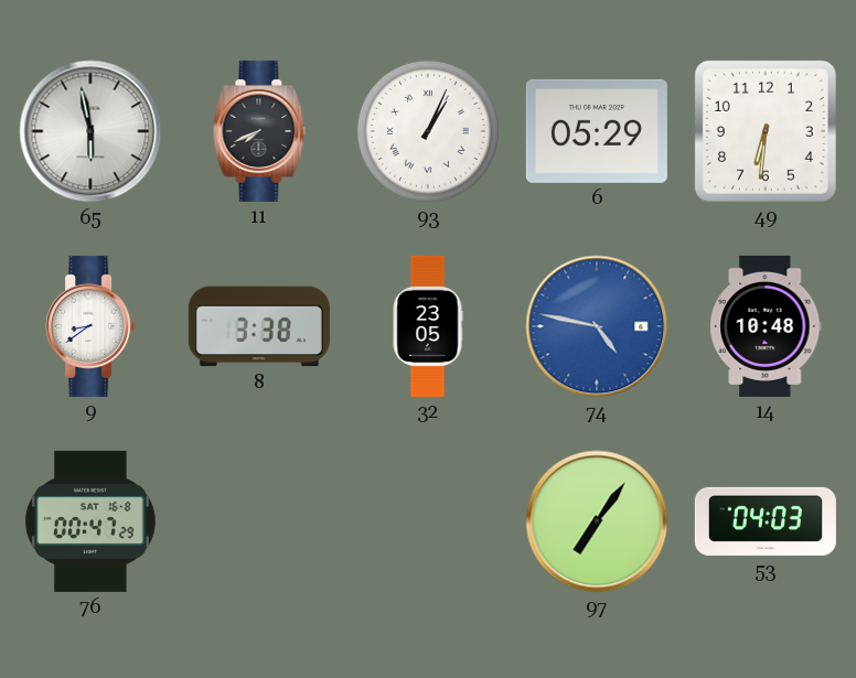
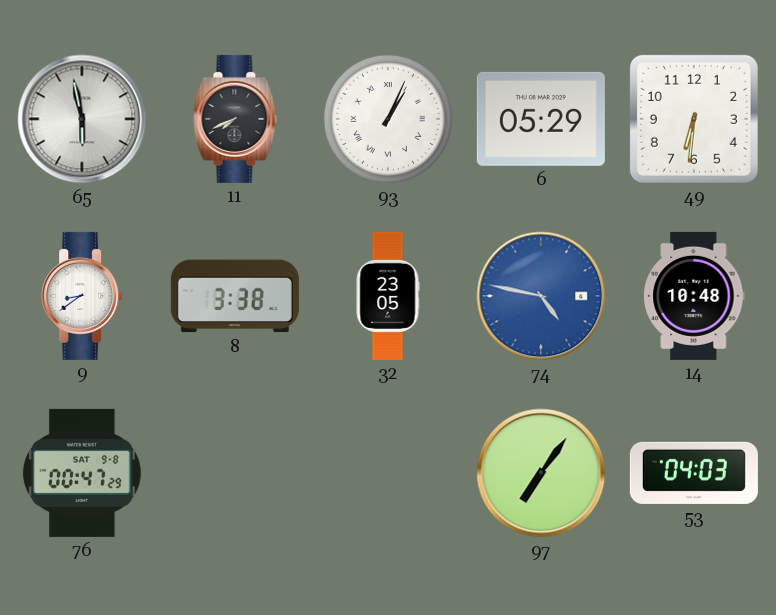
76 date: SAT 16-8 -> SAT 9-8 (82, 473)
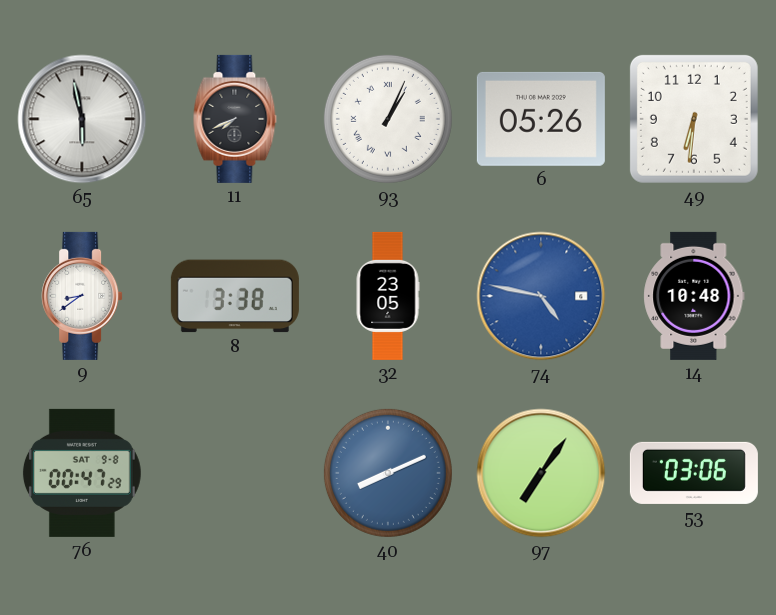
6: 05:29 -> 05:26 (541, 119)
40: none -> 8:11 (388, 473)
53: 04:03 -> 03:06 (694, 473)
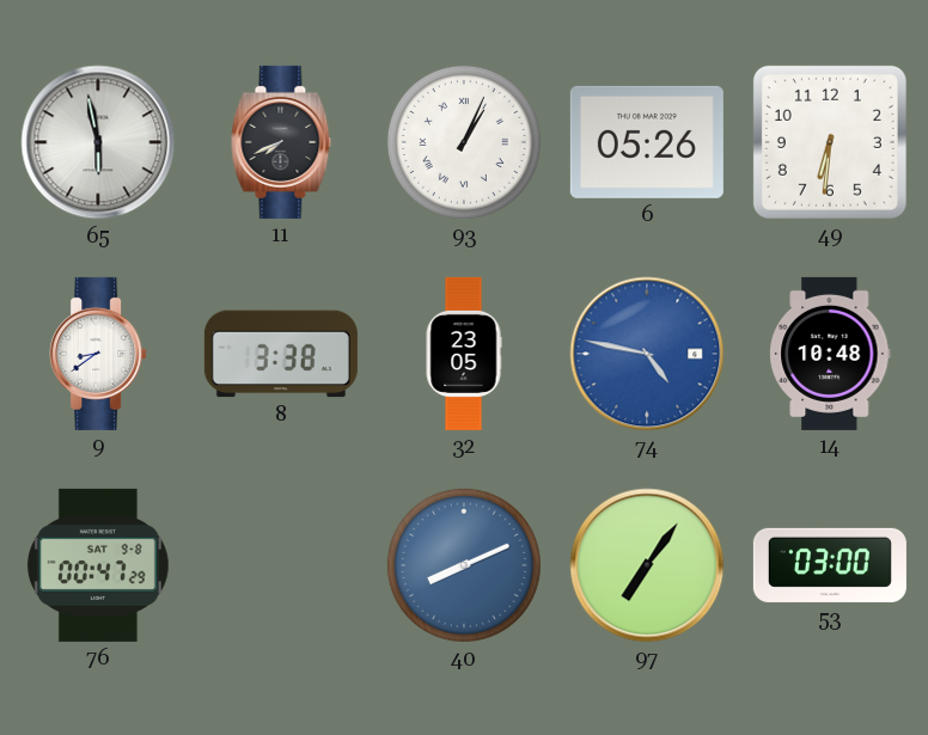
53: 03:06 -> 03:00 (830, 565)
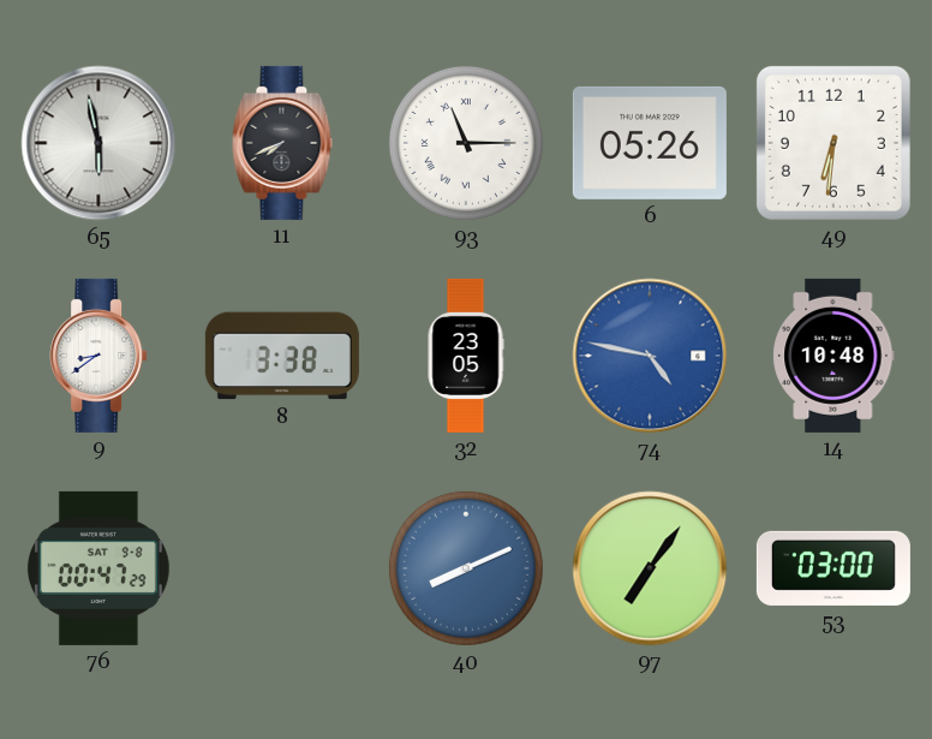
93: 1:04 -> 11:15 (466, 143)
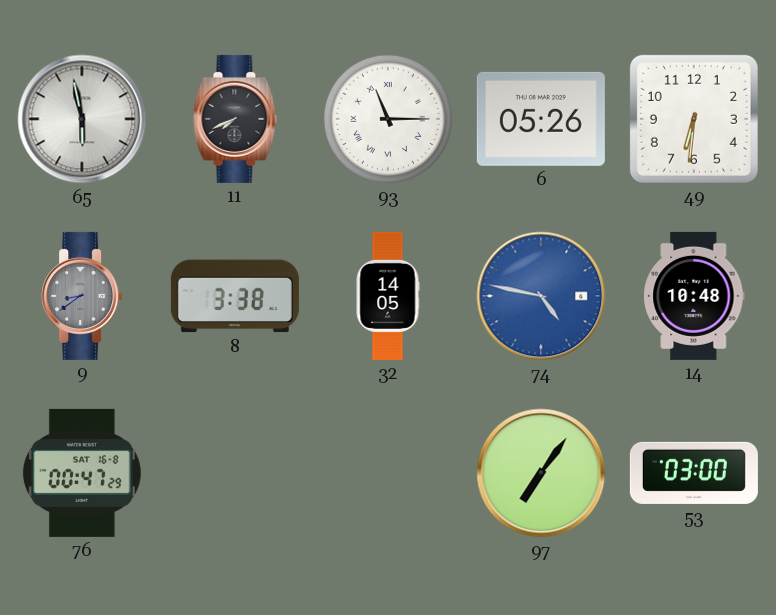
9 dial: white -> grey (82, 296)
32: 23:05 -> 14:05 (388, 296)
76 date: SAT 9-8 -> SAT 16-8 (82, 473)
40: 8:11 -> none (466, 568)
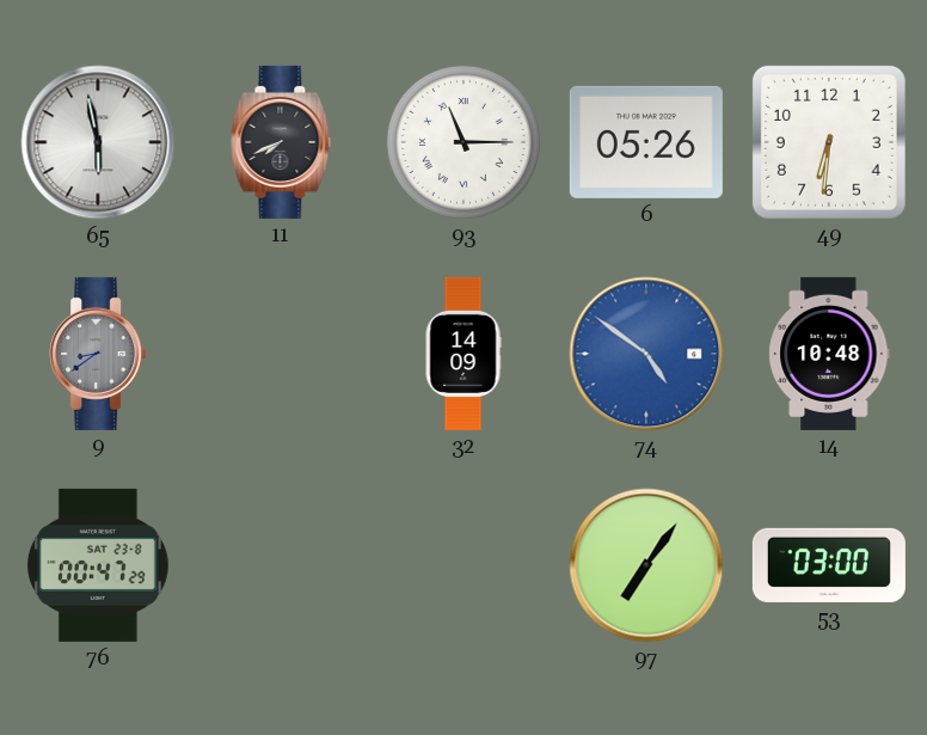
8: 3:38 -> none (235, 296)
32: 14:05 -> 14:09 (463, 354)
74: 4:47 -> 4:51 (646, 354)
76 date: SAT 16-8 -> SAT 23-8 (98, 565)
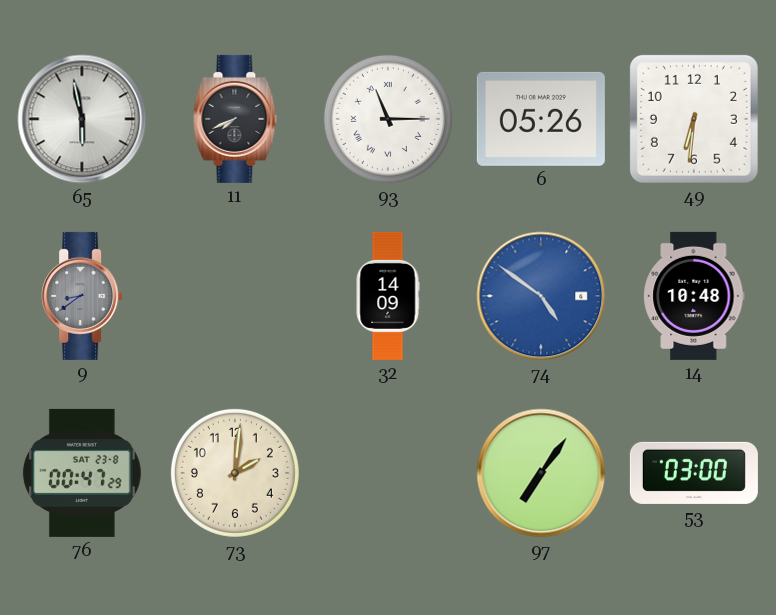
73: none -> 2:01 (235, 473)
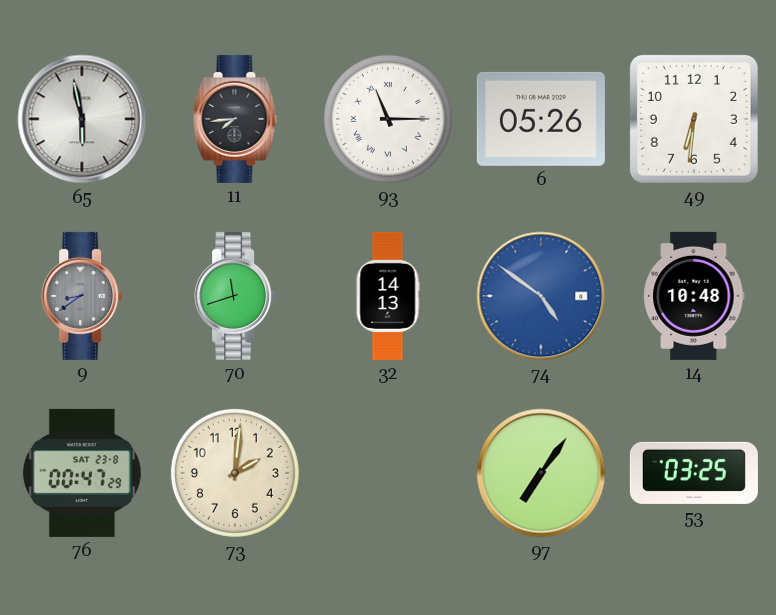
11: 7:41 -> 7:44 (235, 119)
70: none -> 11:42 (235, 296)
32: 14:09 -> 14:13 (388, 296)
53: 03:00 -> 03:25 (694, 473)
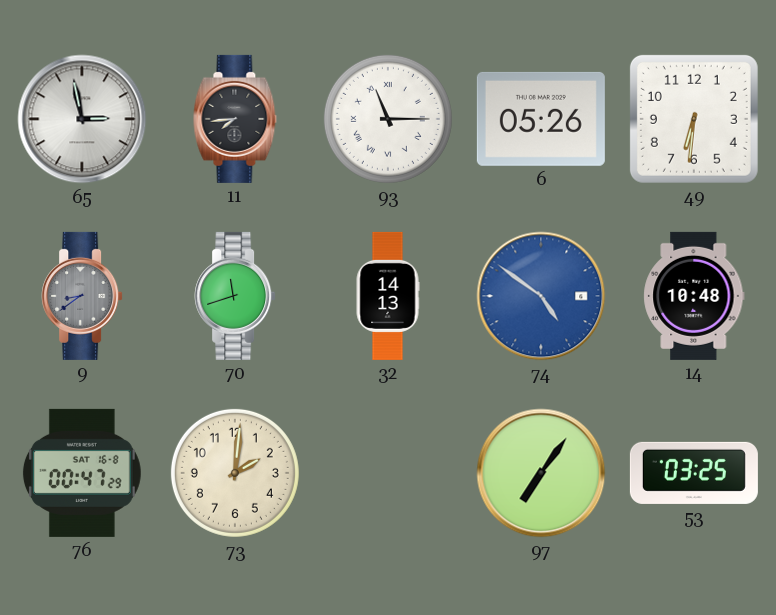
65: 5:58 -> 2:58 (82, 119)
76 date: SAT 23-8 -> SAT 16-8 (82, 473)
